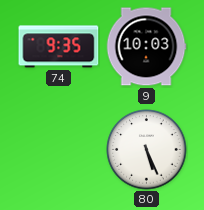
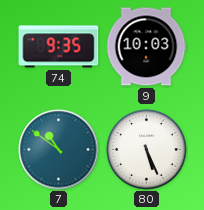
7: none -> 10:51 (59, 150)
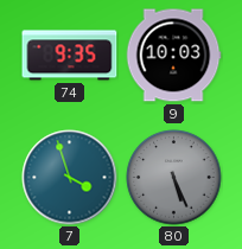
7: 10:51 -> 3:57 (70, 178)
80 dial: white -> grey (174, 178)
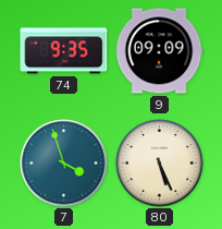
9: 10:03 -> 09:09 (159, 51)
80 dial: grey -> cream (160, 164)
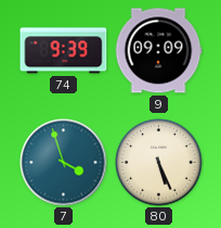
74: 9:35 -> 9:39 (64, 51)
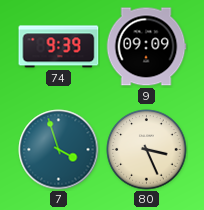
80: 5:26 -> 3:26 (147, 150)
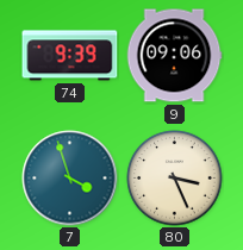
9: 09:09 -> 09:06 (174, 56)
